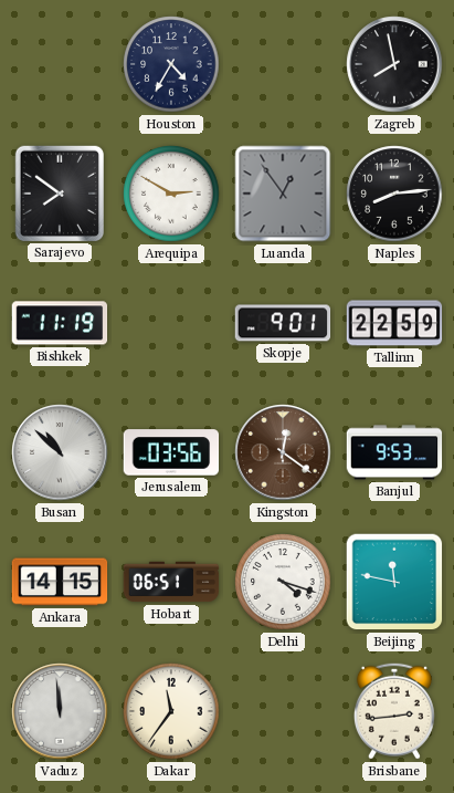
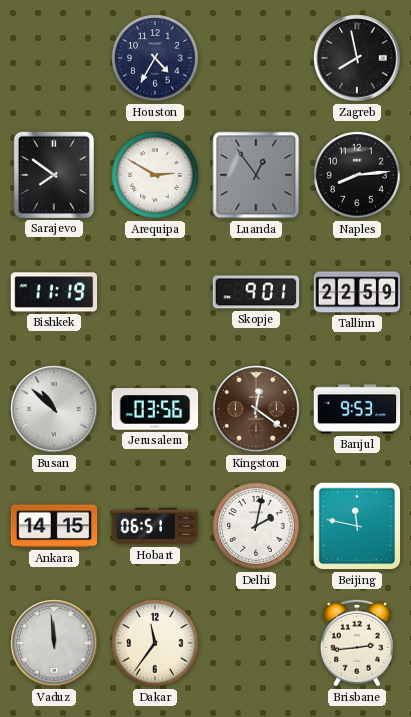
Delhi: 4:18 -> 2:02 (256, 526)
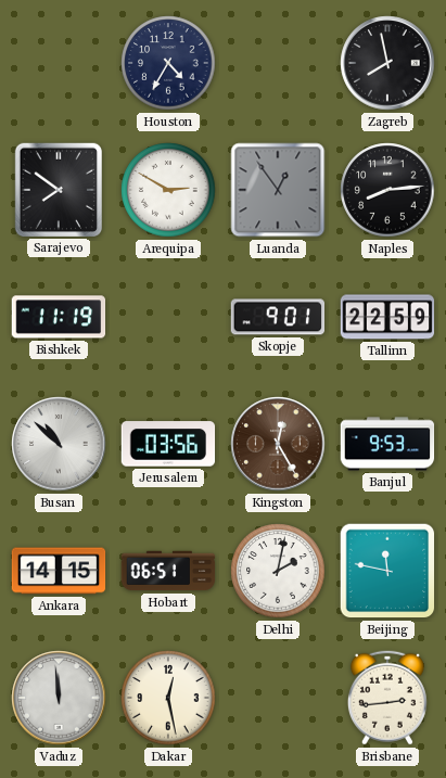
Kingston: 12:21 -> 12:25 (278, 444)
Dakar: 11:36 -> 12:28 (168, 698)
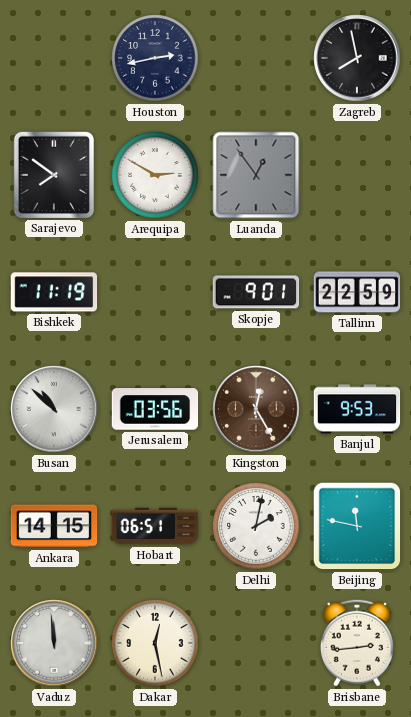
Houston: 4:35 -> 2:43 (155, 58)
Naples: 8:14 -> none (387, 190)
